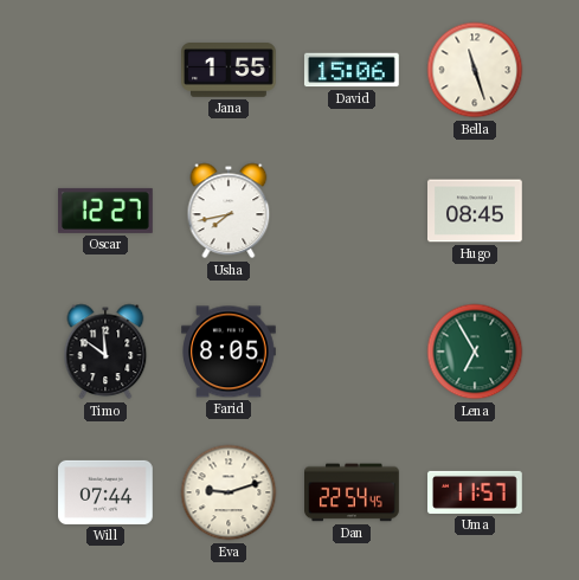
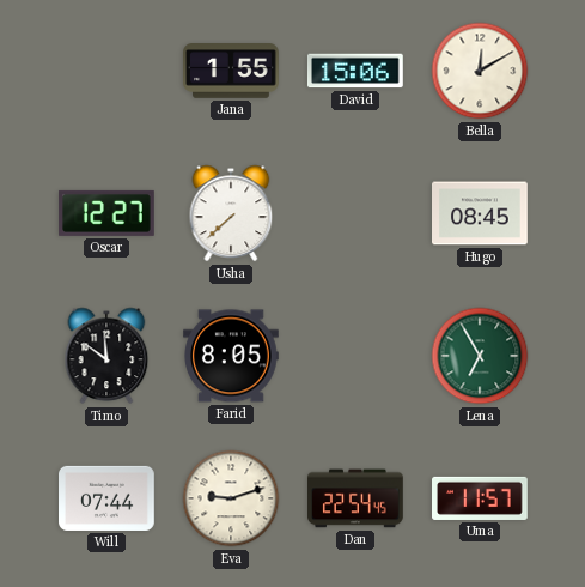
Bella: 11:27 -> 12:10 (480, 71)
Usha: 7:43 -> 7:38 (231, 213)
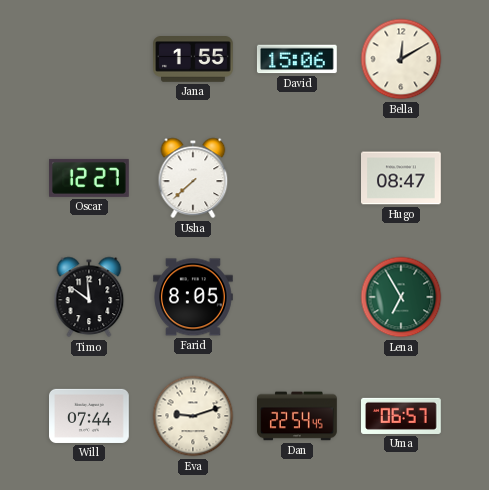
Hugo: 08:45 -> 08:47 (402, 178)
Uma: 11:57 -> 06:57 (402, 416)
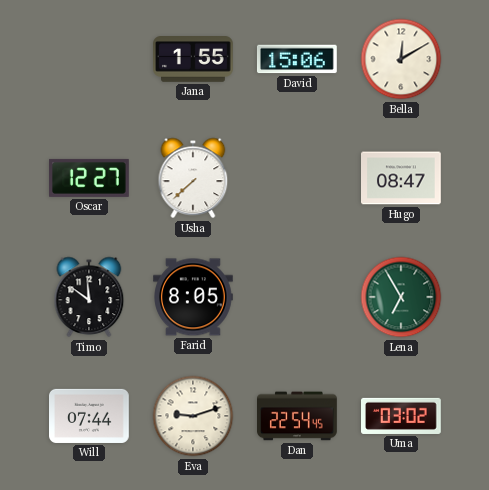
Uma: 06:57 -> 03:02 (402, 416)
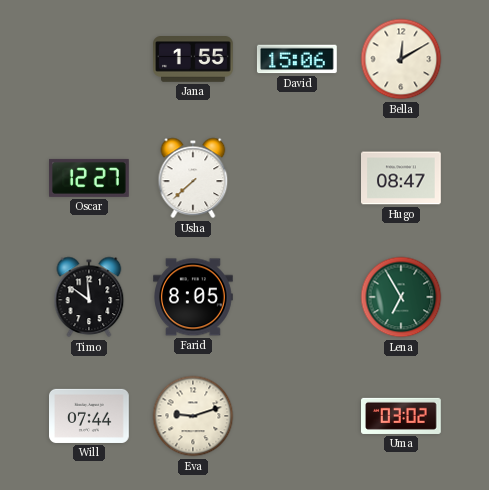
Dan: 22:54 -> none (298, 416)
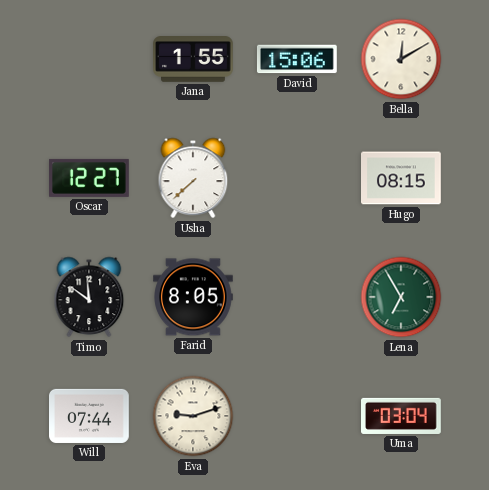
Hugo: 08:47 -> 08:15 (402, 178)
Uma: 03:02 -> 03:04 (402, 416)
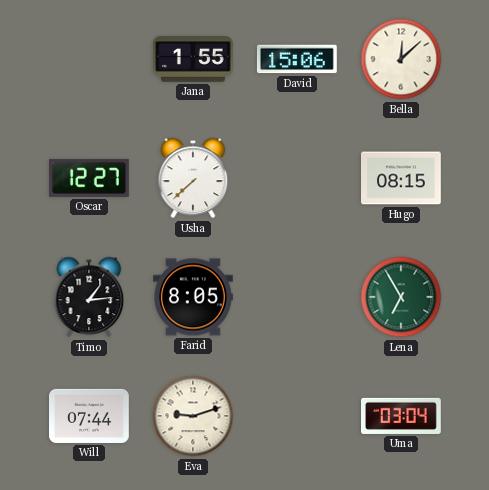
Bella: 12:10 -> 12:08 (401, 59)
Timo: 11:51 -> 1:14 (89, 297)
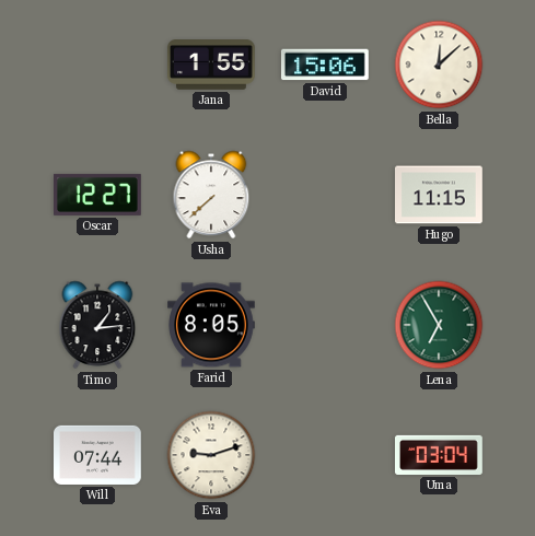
Hugo: 08:15 -> 11:15 (440, 195)
